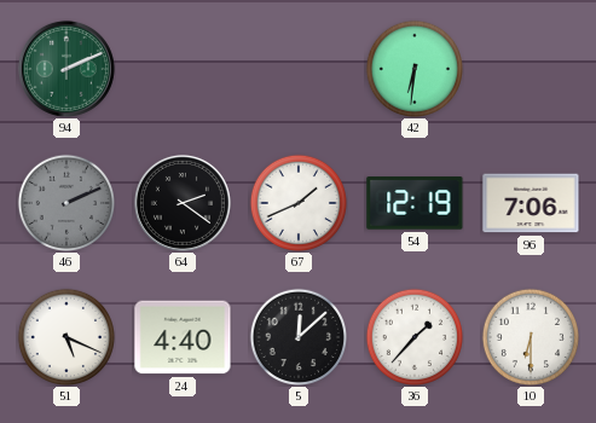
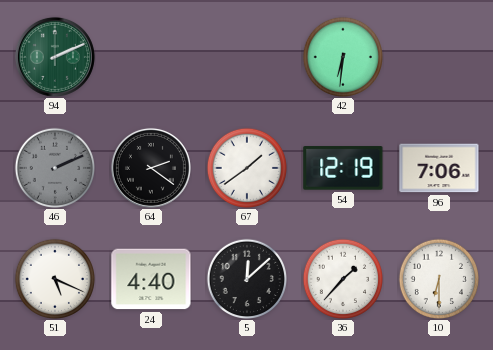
67: 1:41 -> 1:39 (246, 167)
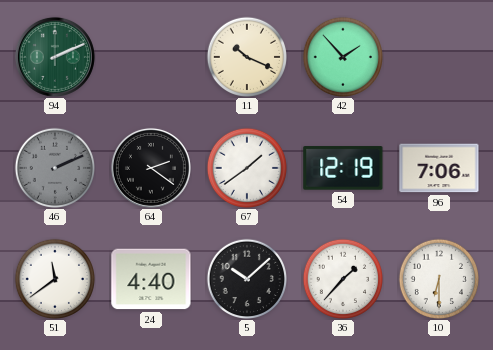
11: none -> 10:19 (246, 56)
42: 6:31 -> 1:53 (342, 56)
51: 5:19 -> 11:39 (54, 278)
5: 12:08 -> 10:08 (246, 278)
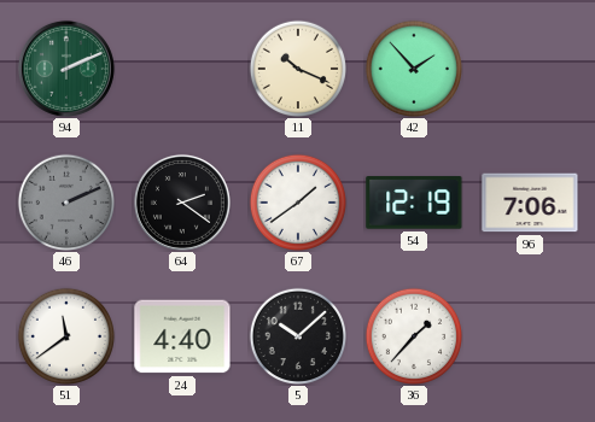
10: 6:30 -> none (438, 278)
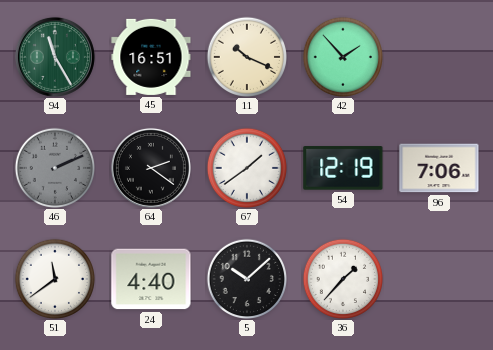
94: 2:11 -> 11:25 (55, 57)
45: none -> 16:51 (151, 57)
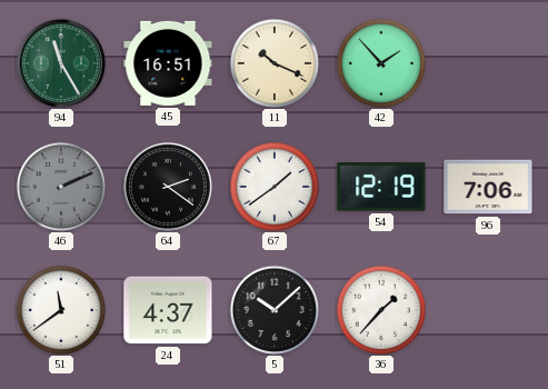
24: 4:40 -> 4:37 (168, 310)
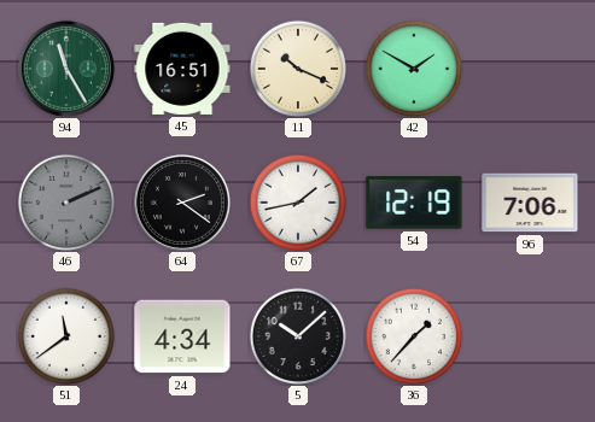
42: 1:53 -> 1:50 (413, 68)
67: 1:39 -> 1:43 (297, 201)
24: 4:37 -> 4:34 (182, 336)
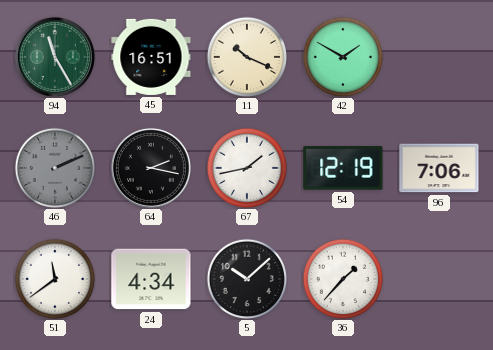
64: 2:21 -> 2:17 (151, 168)
